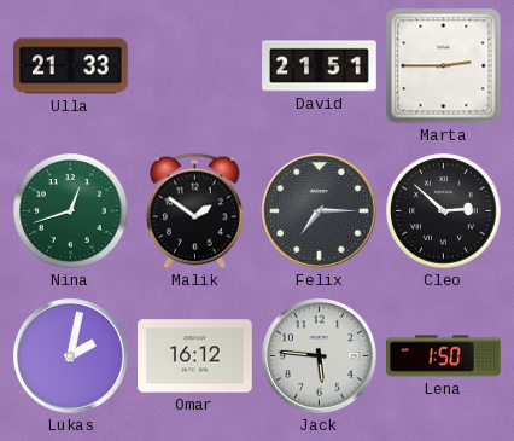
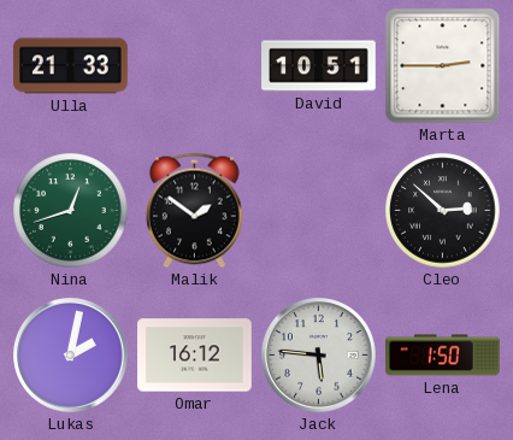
David: 21:51 -> 10:51 (319, 66)
Felix: 7:15 -> none (320, 211)
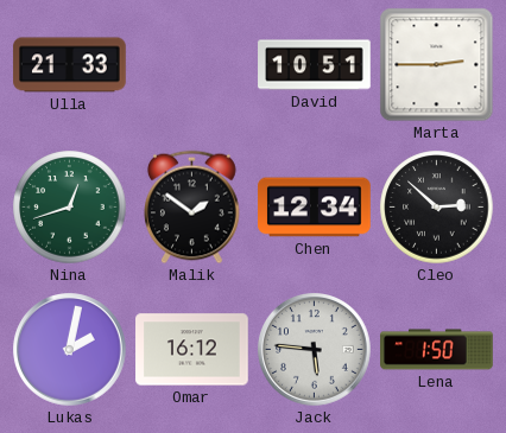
Chen: none -> 12:34 (315, 208)
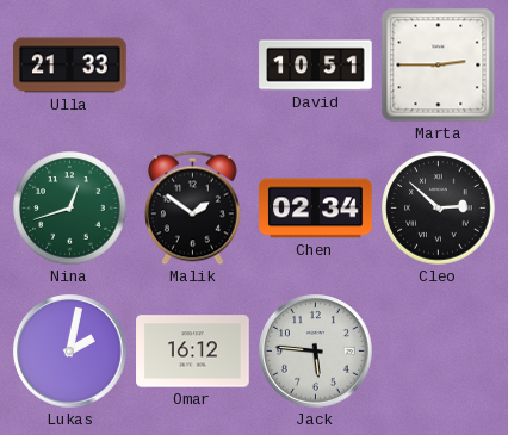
Chen: 12:34 -> 02:34 (316, 209)
Lena: 1:50 -> none (437, 350)
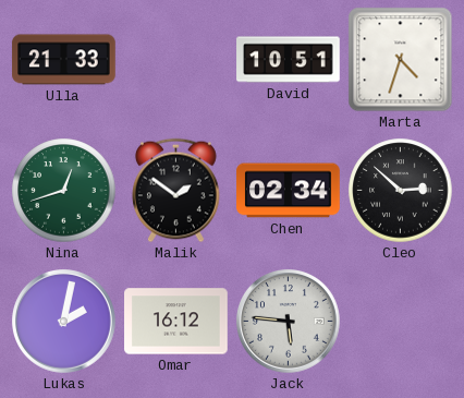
Marta: 2:45 -> 4:33 (401, 60)
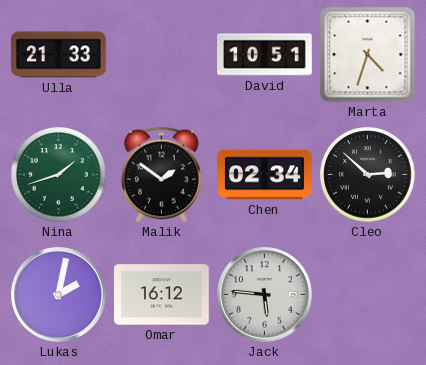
Nina: 12:42 -> 1:42 (59, 175)
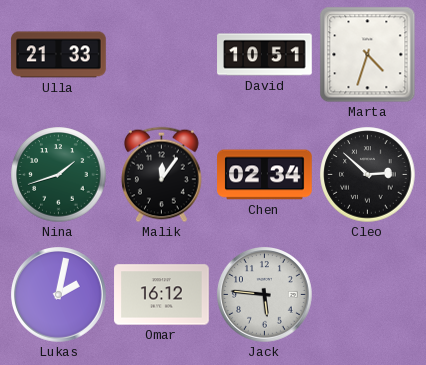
Malik: 1:51 -> 12:06 (162, 175)
